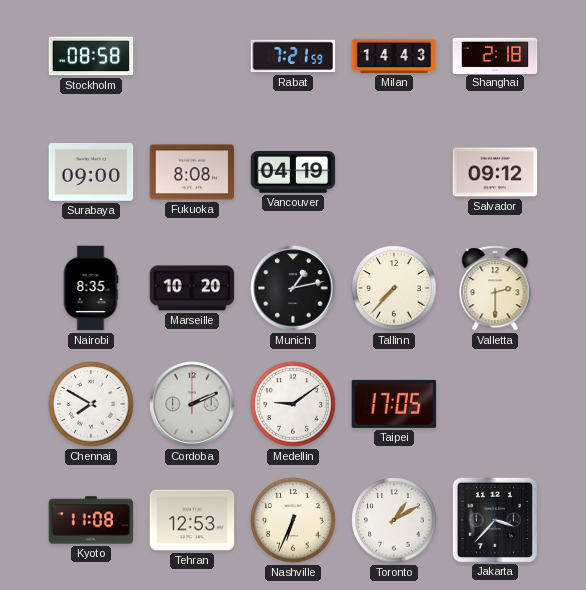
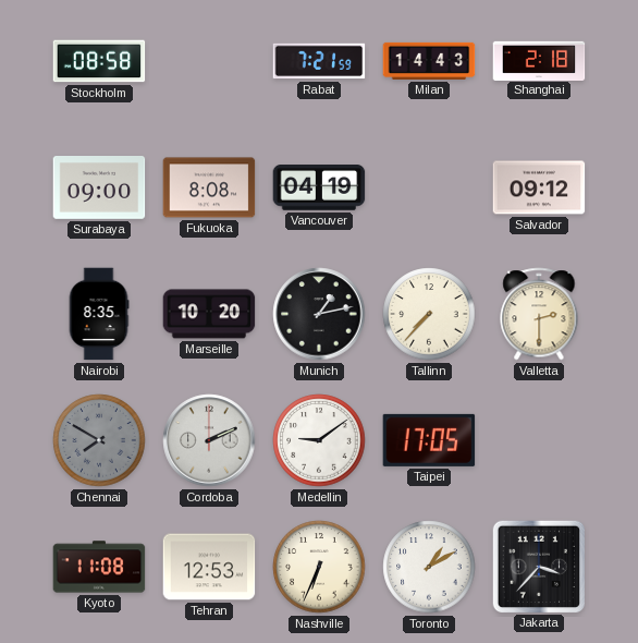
Chennai dial: white -> grey (99, 440)
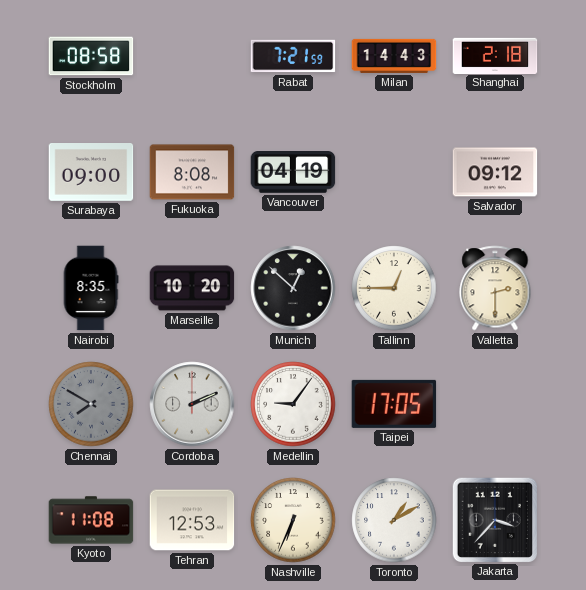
Munich: 1:13 -> 12:52 (293, 288)
Tallinn: 7:37 -> 12:45 (394, 288)
Medellin: 9:09 -> 9:06 (293, 404)
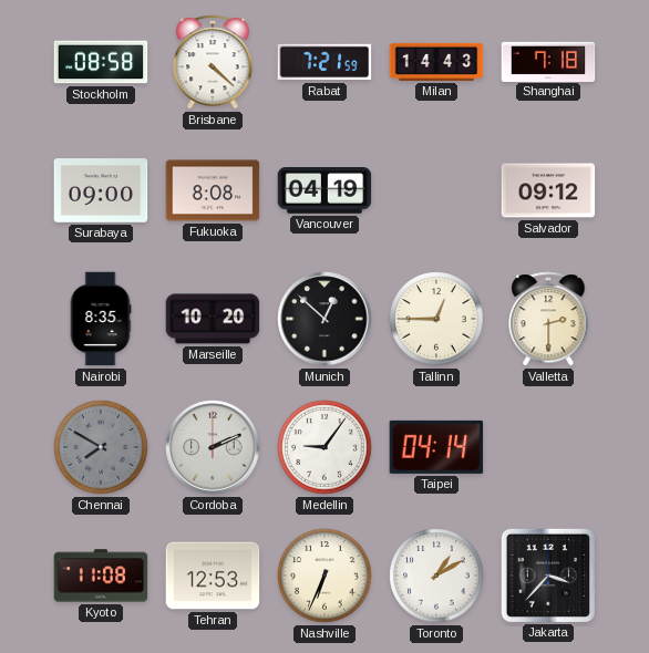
Brisbane: none -> 4:22 (213, 62)
Shanghai: 2:18 -> 7:18 (548, 61)
Taipei: 17:05 -> 04:14 (436, 447)
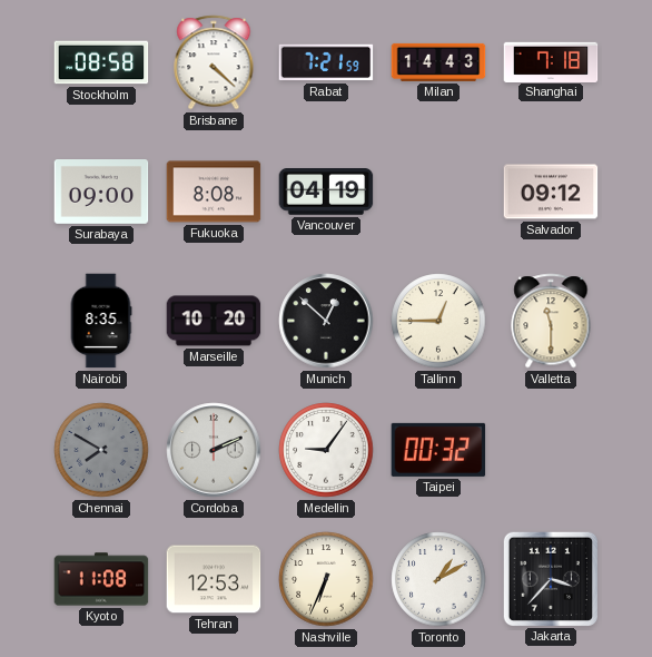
Valletta: 2:30 -> 11:30 (551, 321)
Taipei: 04:14 -> 00:32 (438, 450)
